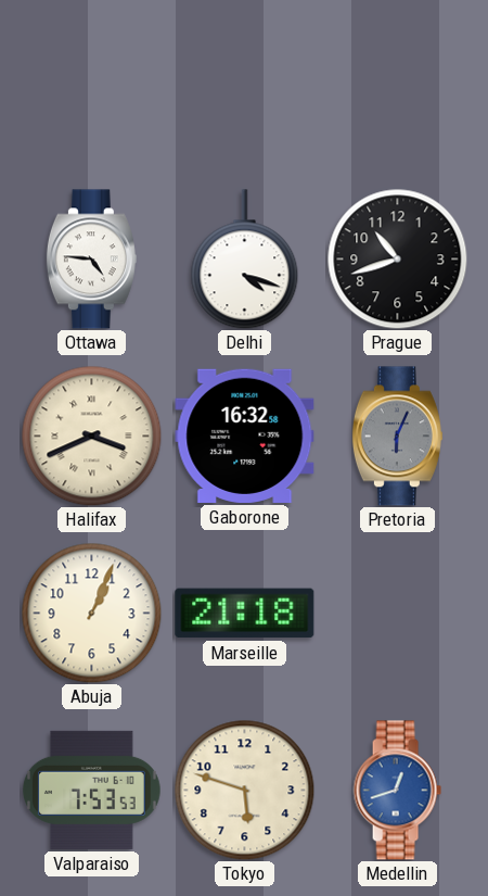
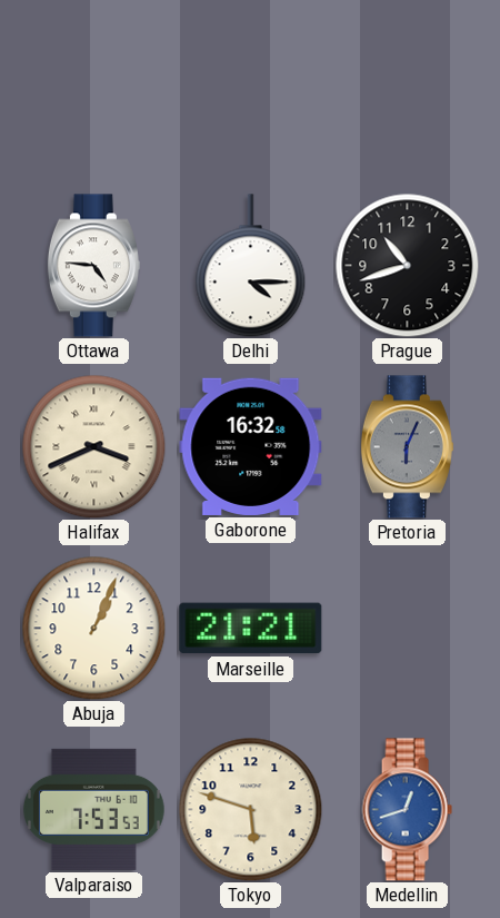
Delhi: 4:18 -> 4:15 (251, 266)
Marseille: 21:18 -> 21:21 (251, 629)
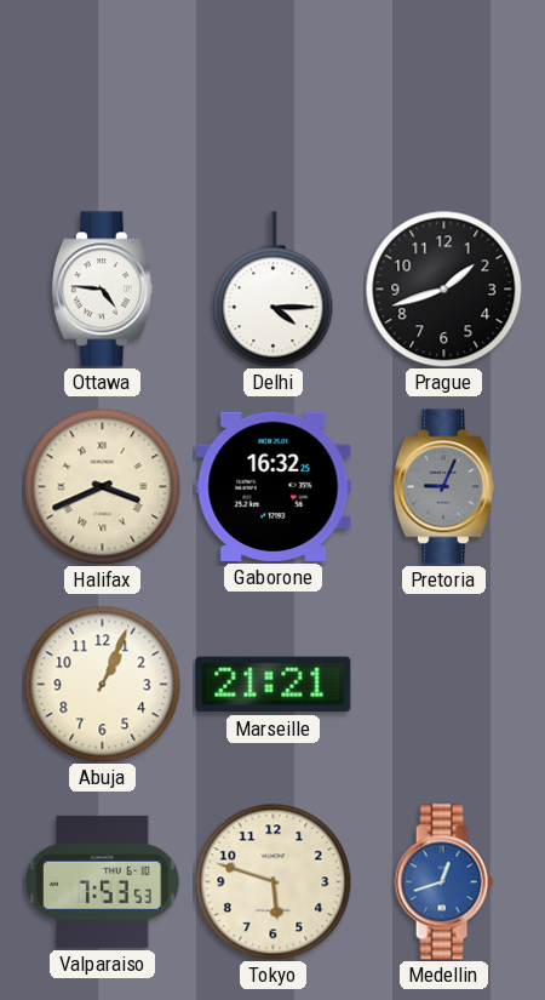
Prague: 10:42 -> 1:42 (443, 288)
Gaborone: 16:32:58 -> 16:32:25 (274, 486)
Pretoria: 6:04 -> 9:04 (443, 487)
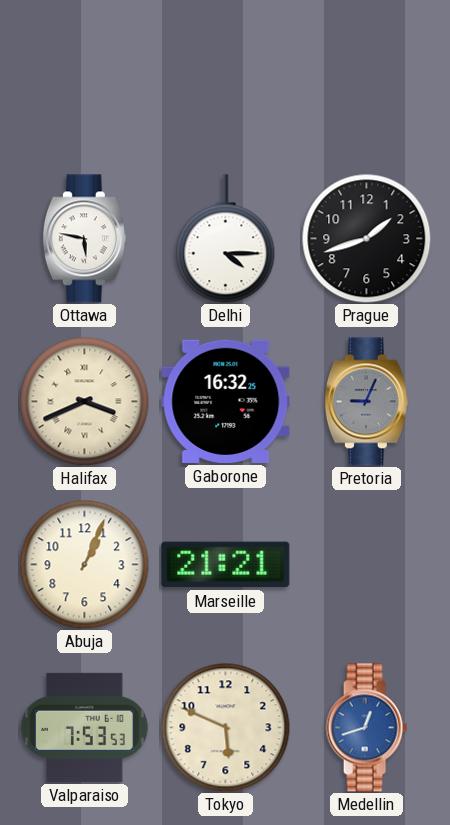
Ottawa: 4:46 -> 5:47 (84, 239)
Tokyo: 5:48 -> 5:49 (225, 727)
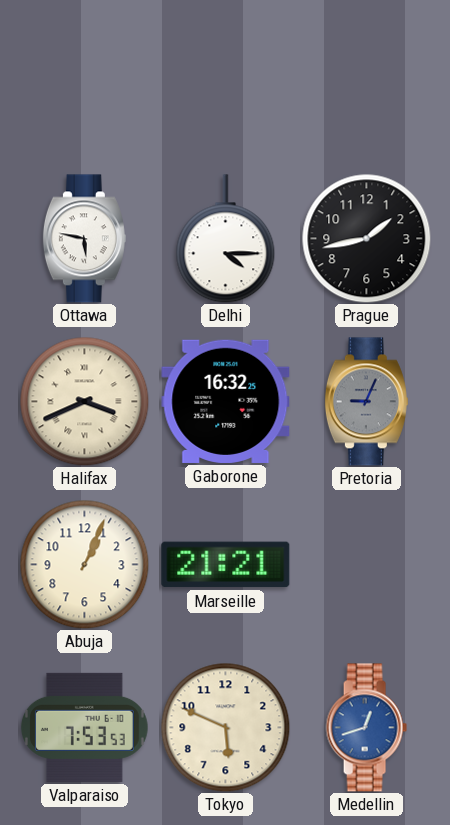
Prague: 1:42 -> 1:43 (366, 238)
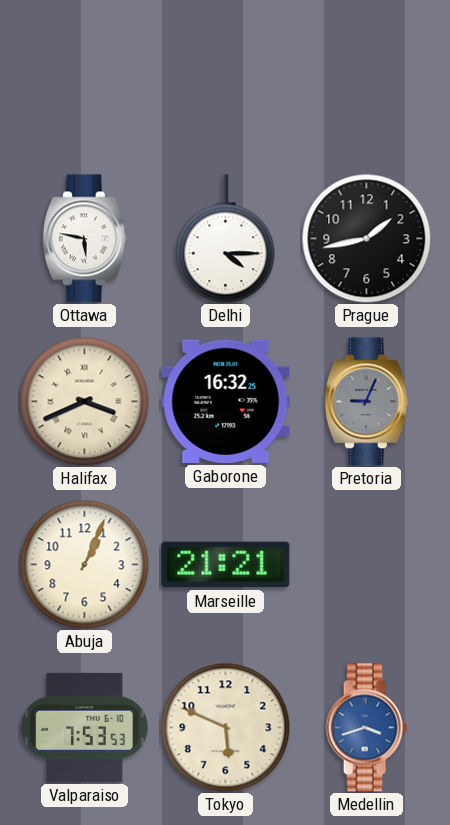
Medellin: 12:42 -> 3:42 (366, 728)
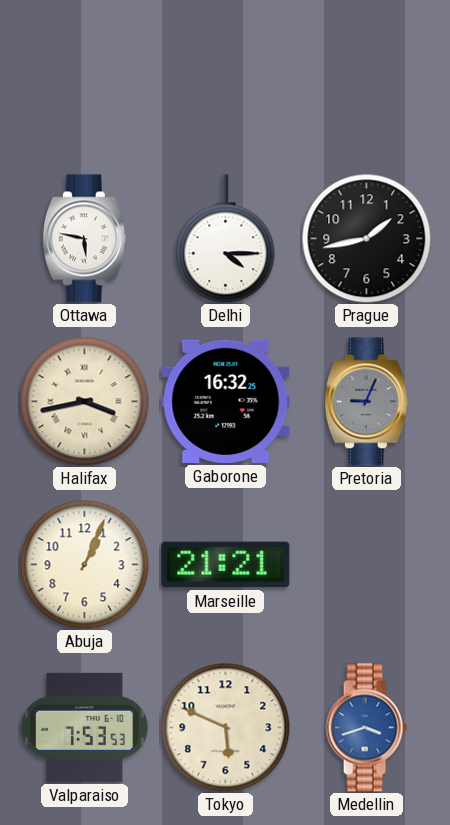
Halifax: 3:41 -> 3:43 (84, 401)
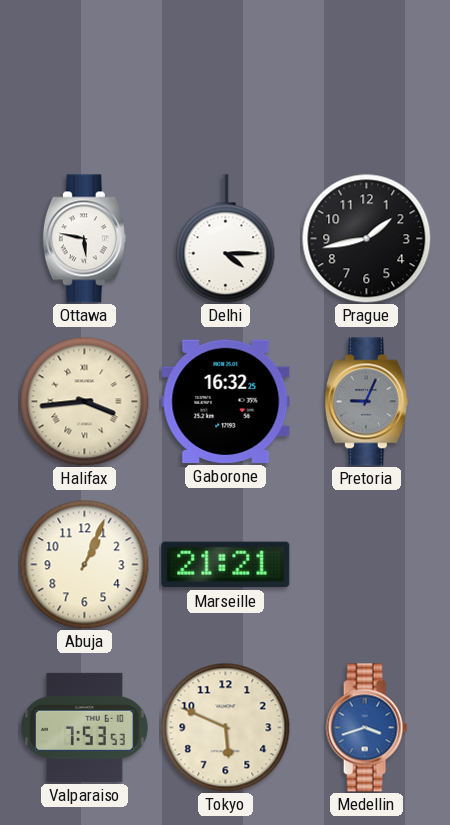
Halifax: 3:43 -> 3:44 (84, 401)
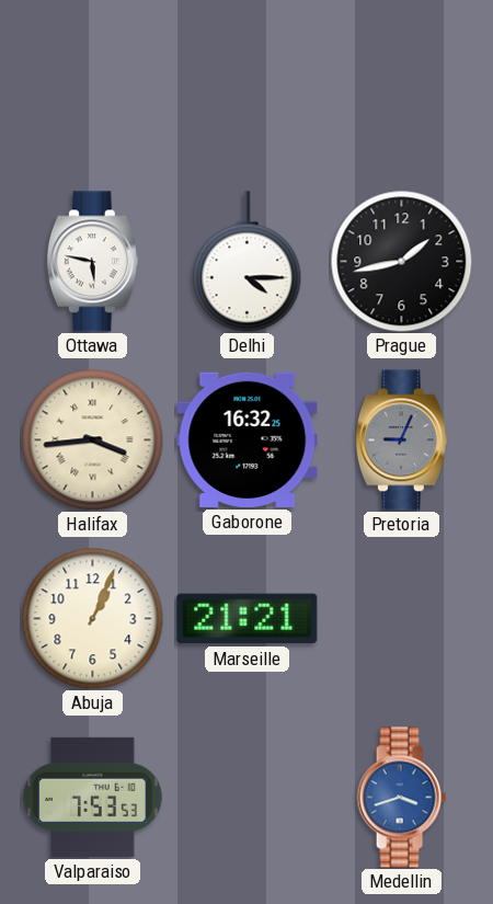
Tokyo: 5:49 -> none (225, 727)
